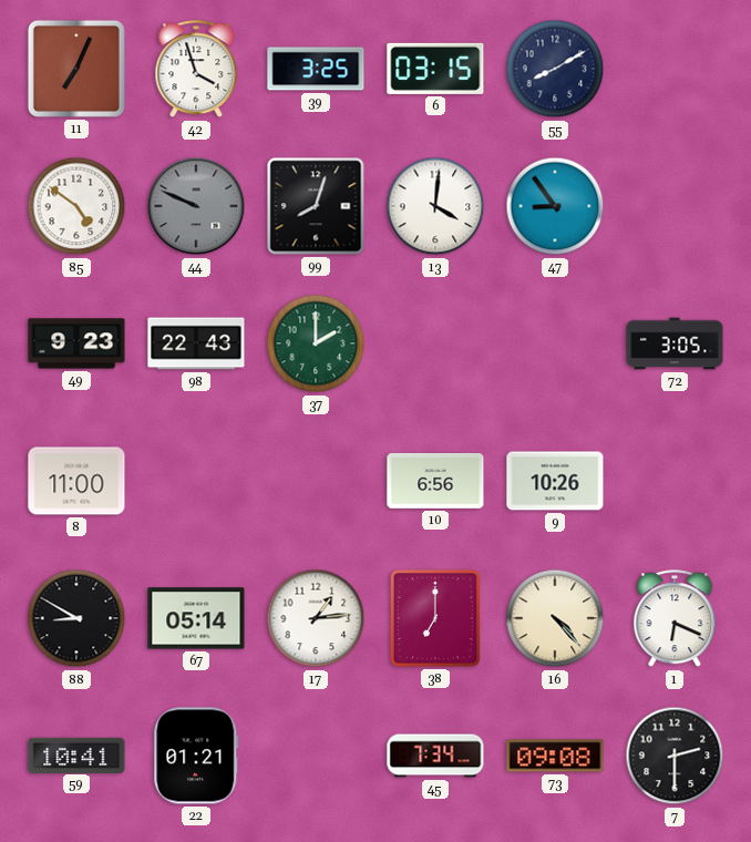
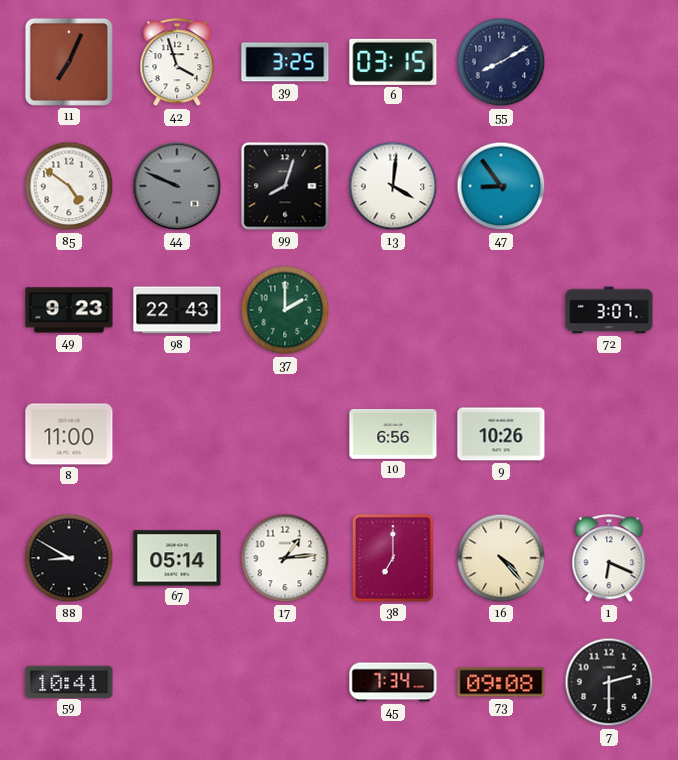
72: 3:05 -> 3:07 (609, 310)
22: 01:21 -> none (196, 756)
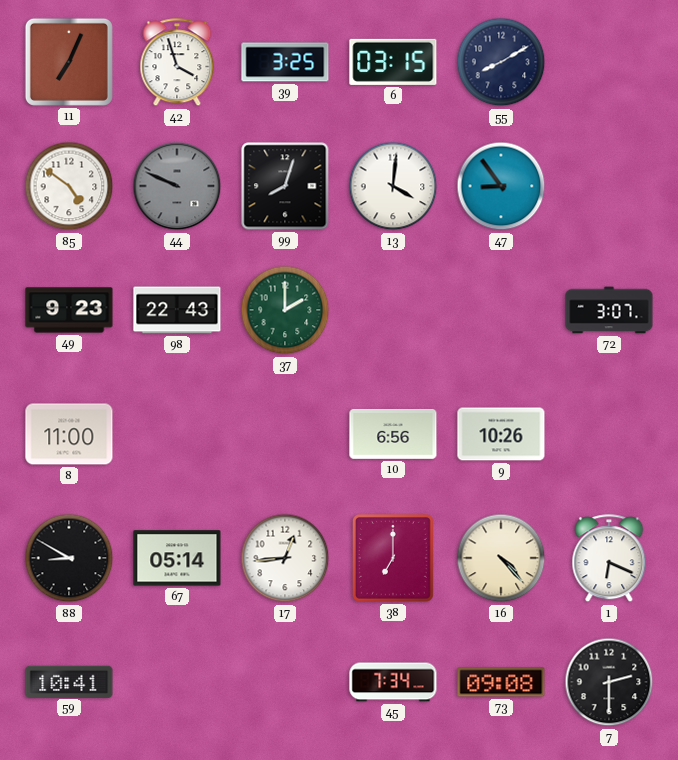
17: 1:14 -> 12:44 (285, 558)
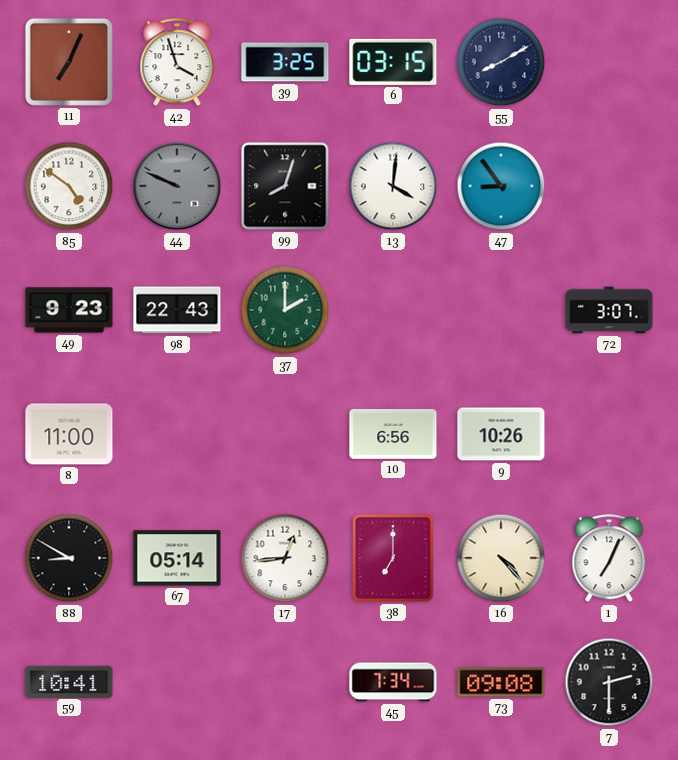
1: 6:19 -> 7:04 (609, 559)
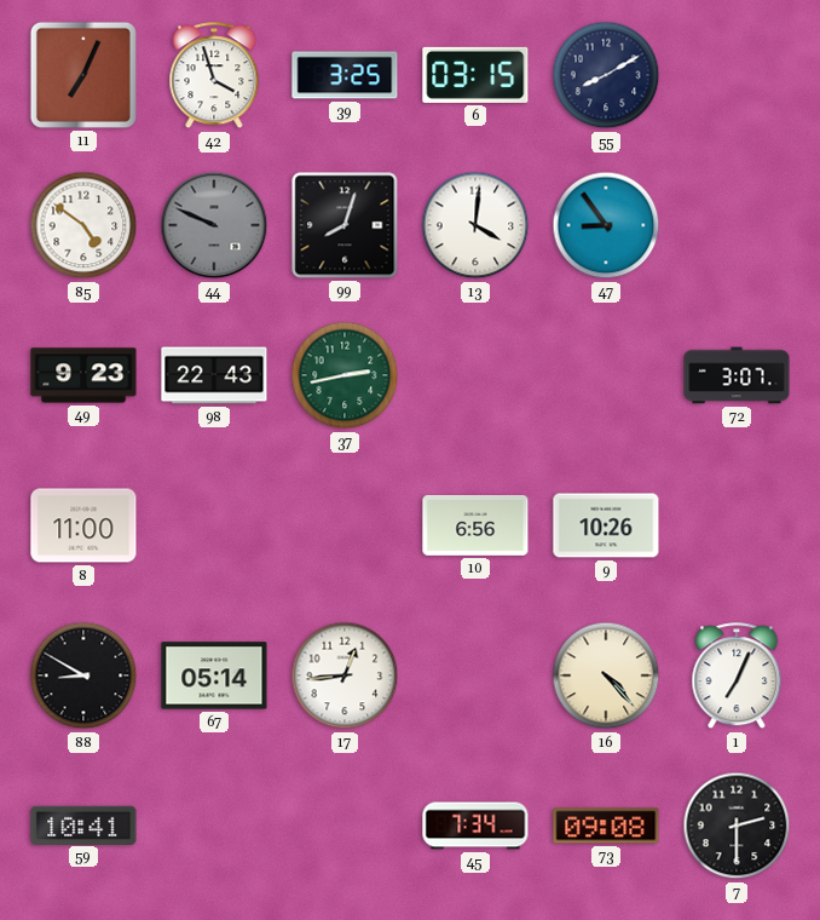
37: 2:00 -> 2:43 (345, 375)
38: 7:00 -> none (394, 559)
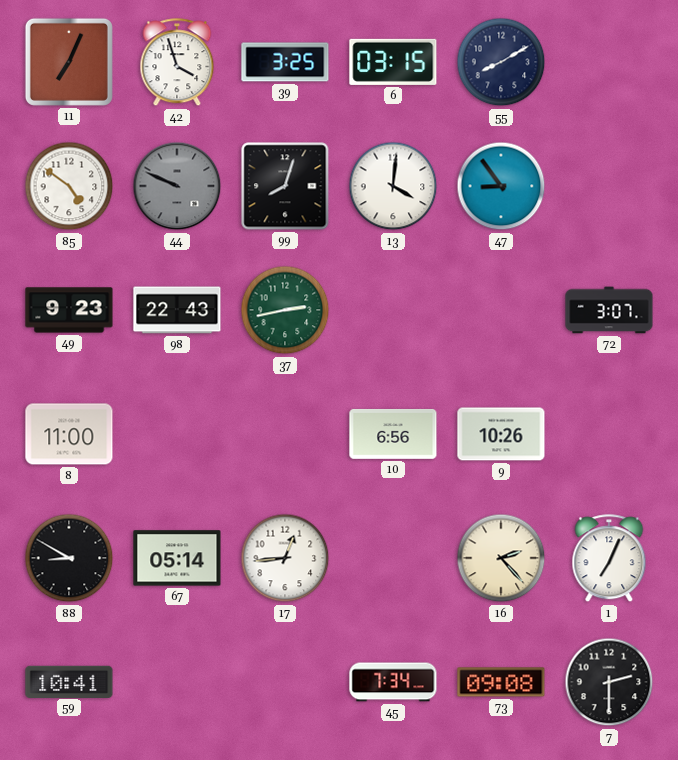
16: 4:23 -> 2:23 (501, 558)
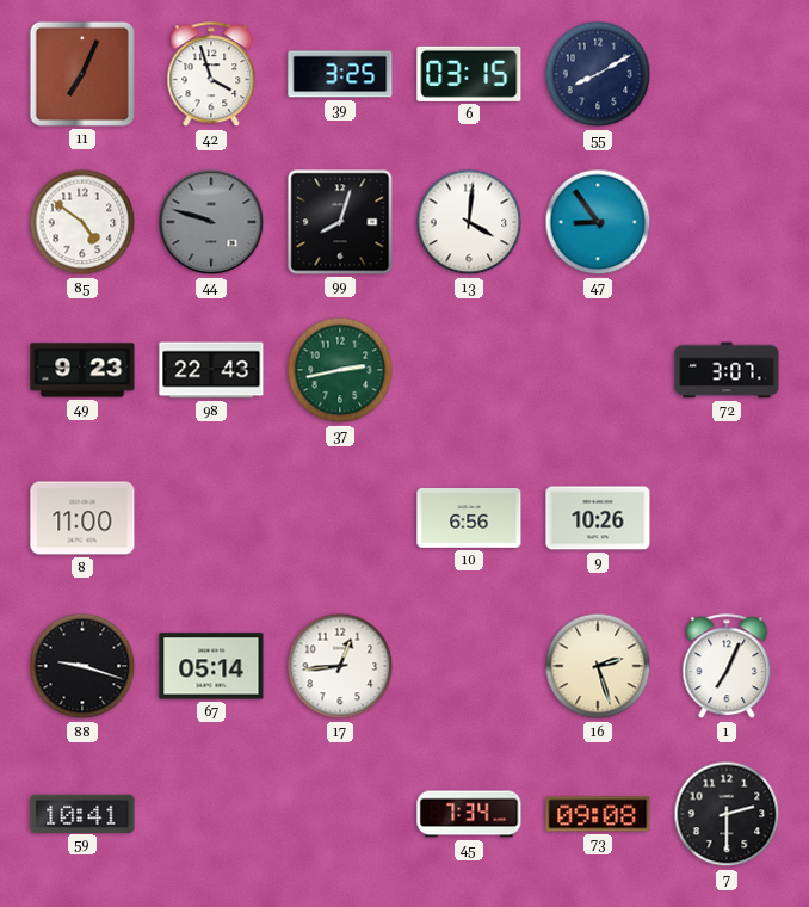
44: 9:49 -> 9:48 (211, 222)
88: 8:50 -> 9:18 (82, 666)
16: 2:23 -> 2:27 (598, 666)
